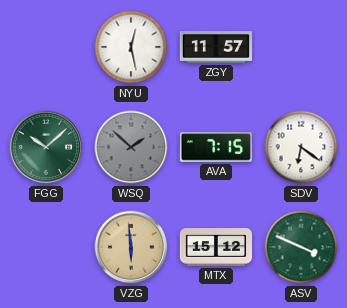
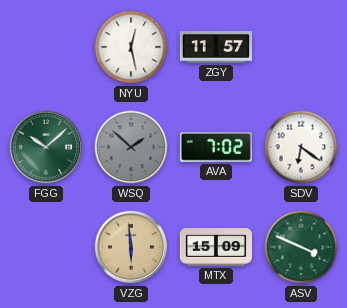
AVA: 7:15 -> 7:02 (216, 147)
MTX: 15:12 -> 15:09 (216, 247)
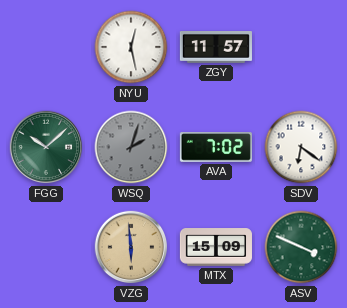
WSQ: 1:52 -> 2:03 (131, 147)
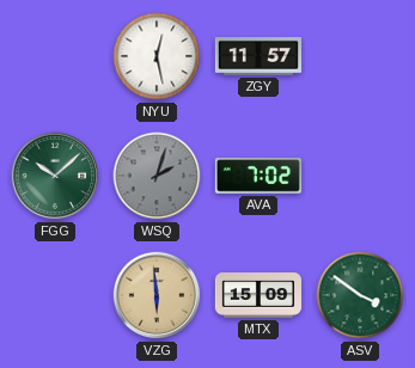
SDV: 6:21 -> none (301, 147)
ASV: 3:49 -> 3:51 (360, 295)
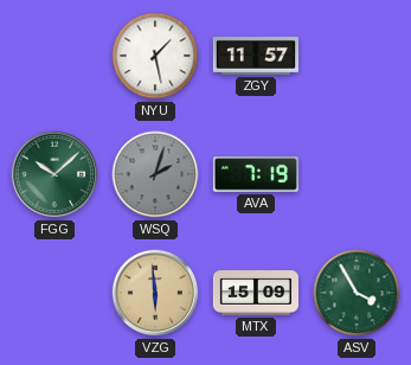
NYU: 12:28 -> 1:28 (155, 56)
AVA: 7:02 -> 7:19 (256, 174)
ASV: 3:51 -> 3:55 (357, 293)
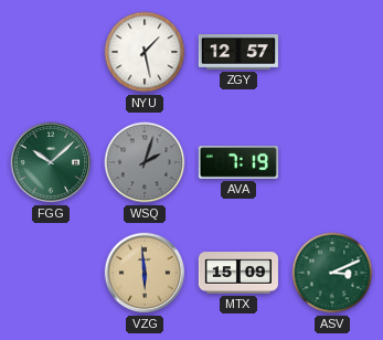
ZGY: 11:57 -> 12:57 (238, 53)
ASV: 3:55 -> 3:11 (332, 273)
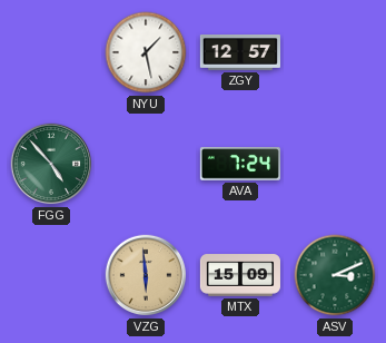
FGG: 10:08 -> 4:53 (51, 164)
WSQ: 2:03 -> none (145, 162)
AVA: 7:19 -> 7:24 (240, 164)
